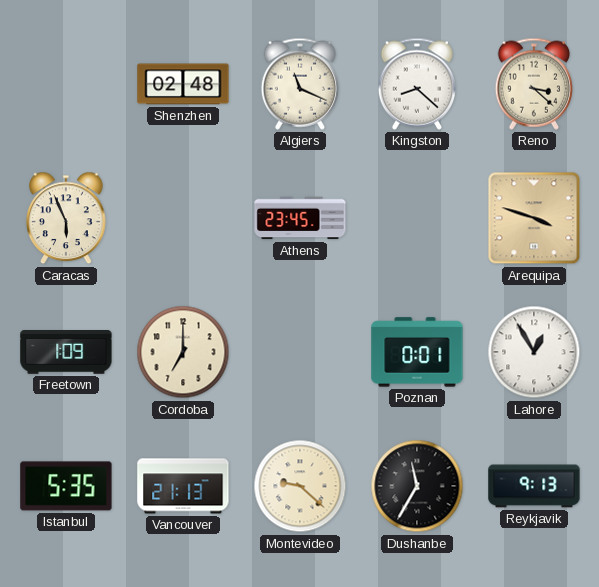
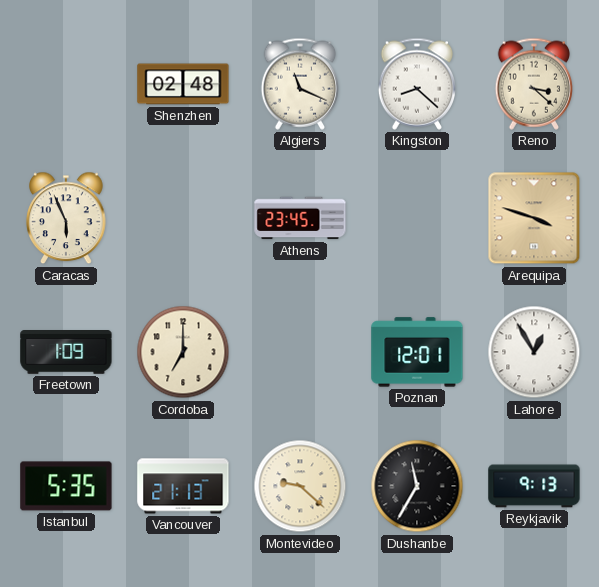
Poznan: 0:01 -> 12:01 (417, 352)
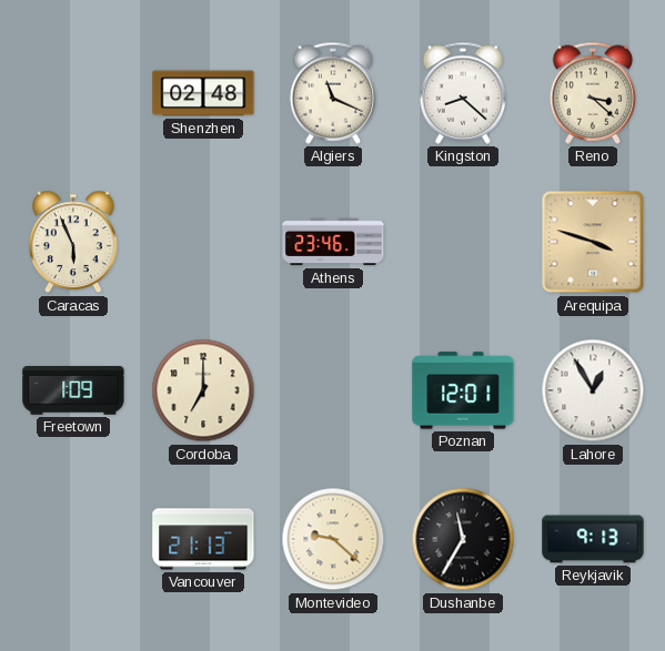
Athens: 23:45 -> 23:46 (333, 242)
Istanbul: 5:35 -> none (66, 486)
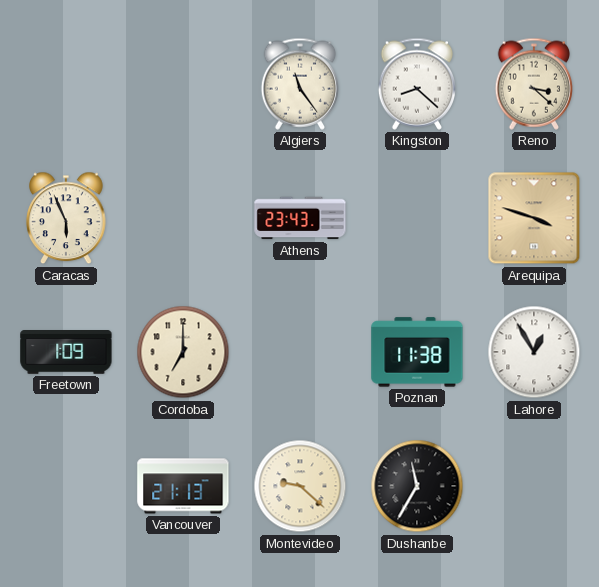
Shenzhen: 02:48 -> none (203, 93)
Algiers: 11:19 -> 11:24 (299, 84)
Athens: 23:46 -> 23:43 (300, 218)
Poznan: 12:01 -> 11:38 (417, 352)
Reykjavik: 9:13 -> none (593, 539)
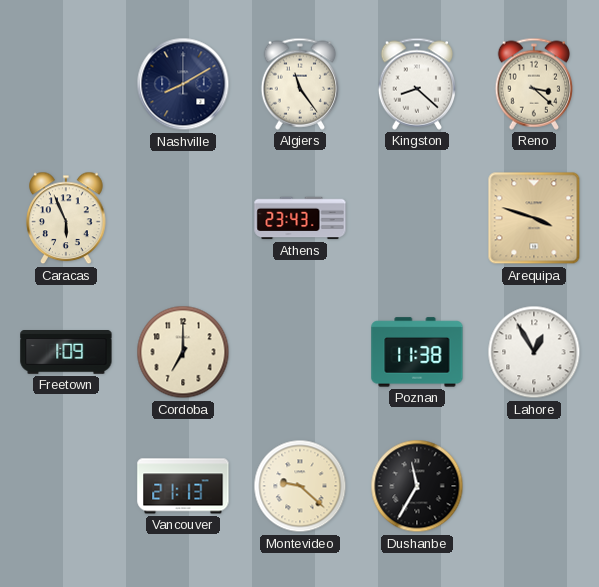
Nashville: none -> 8:10 (183, 84)
